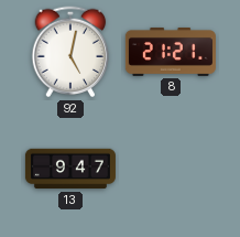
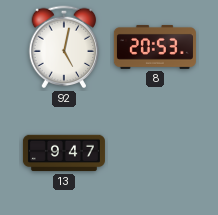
8: 21:21 -> 20:53 (155, 47)
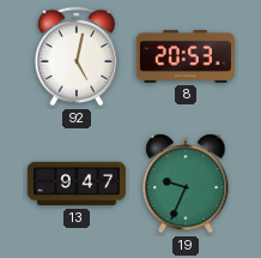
19: none -> 9:34 (186, 185)
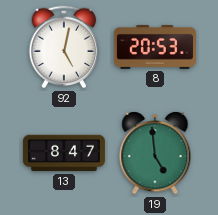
13: 9:47 -> 8:47 (64, 153)
19: 9:34 -> 4:59 (155, 154)
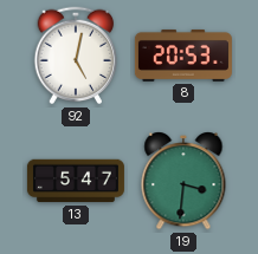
13: 8:47 -> 5:47 (76, 181)
19: 4:59 -> 3:31 (183, 182)
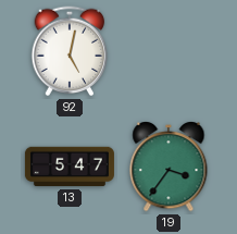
8: 20:53 -> none (183, 56)
19: 3:31 -> 3:36 (169, 168)
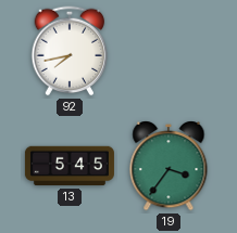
92: 5:02 -> 7:43 (70, 51)
13: 5:47 -> 5:45 (70, 166)
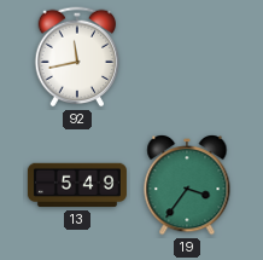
92: 7:43 -> 11:43 (77, 57)
13: 5:45 -> 5:49 (77, 185)
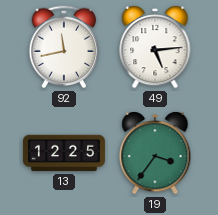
49: none -> 5:14 (155, 48)
13: 5:49 -> 12:25 (64, 153)
